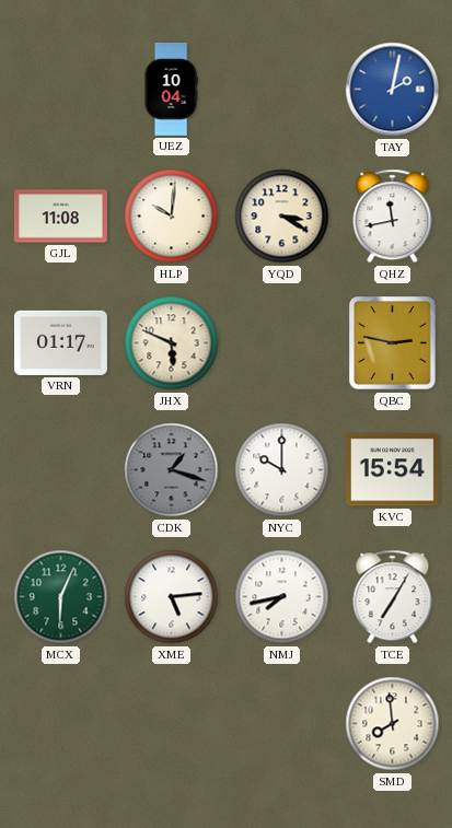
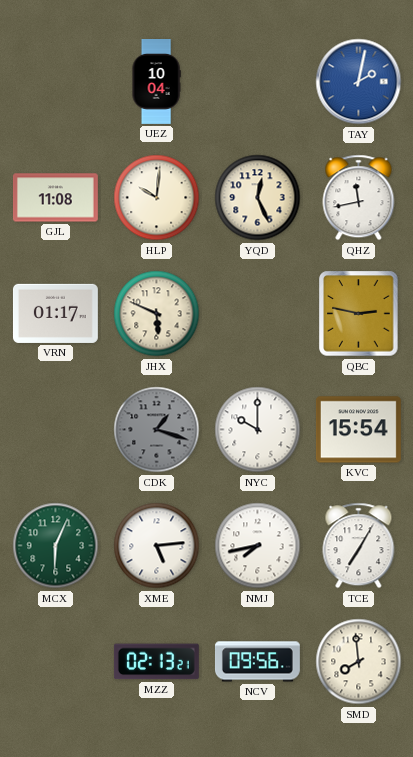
YQD: 3:20 -> 12:26 (258, 198)
MZZ: none -> 02:13 (156, 662)
NCV: none -> 09:56 (257, 662)
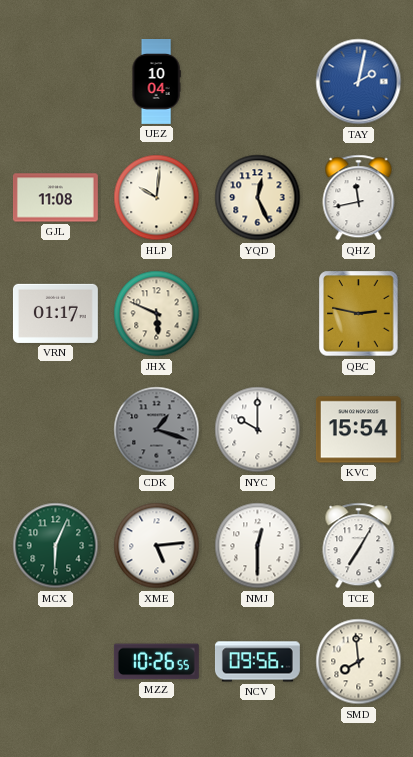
NMJ: 7:43 -> 12:30 (258, 546)
MZZ: 02:13 -> 10:26 (156, 662)
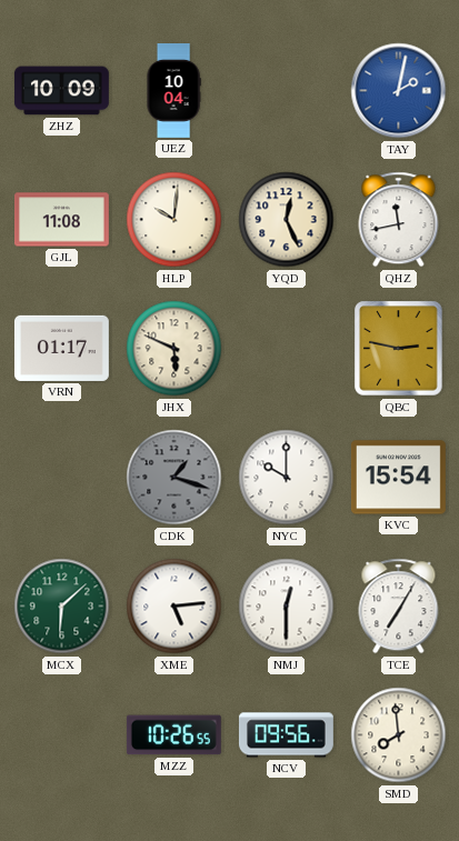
ZHZ: none -> 10:09 (61, 91)
MCX: 6:04 -> 6:08 (62, 607)
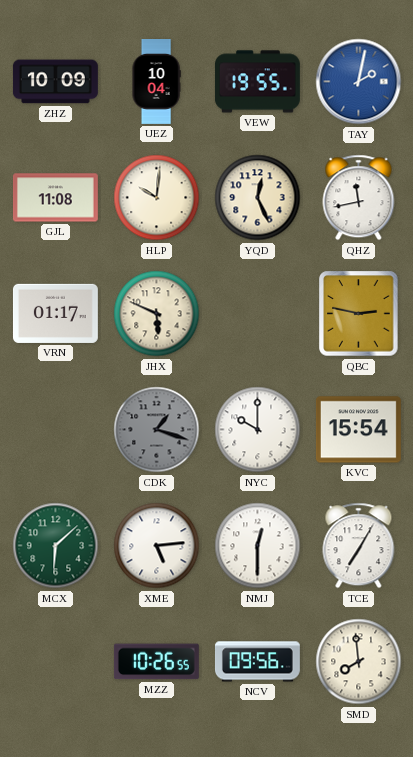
VEW: none -> 19:55 (257, 82)
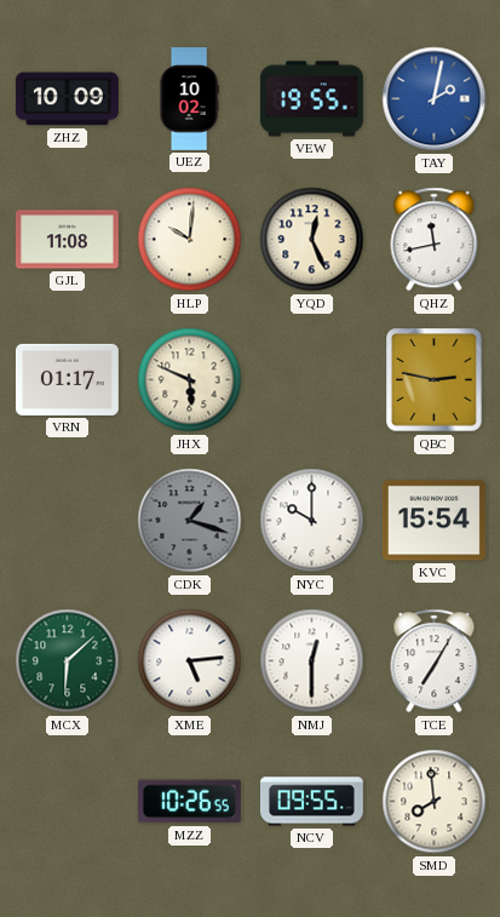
UEZ: 10:04 -> 10:02 (189, 99)
NCV: 09:56 -> 09:55 (311, 802)
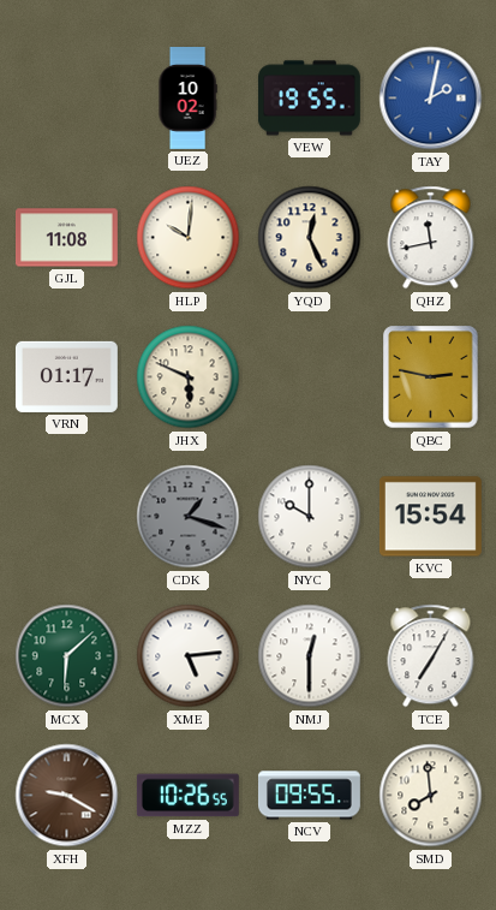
ZHZ: 10:09 -> none (67, 99)
XFH: none -> 9:20 (67, 796)
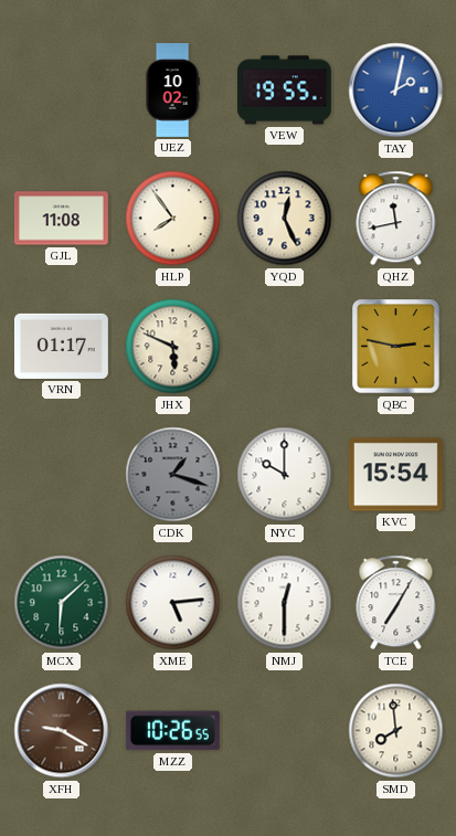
HLP: 10:01 -> 7:54 (173, 219)
NCV: 09:55 -> none (309, 796)
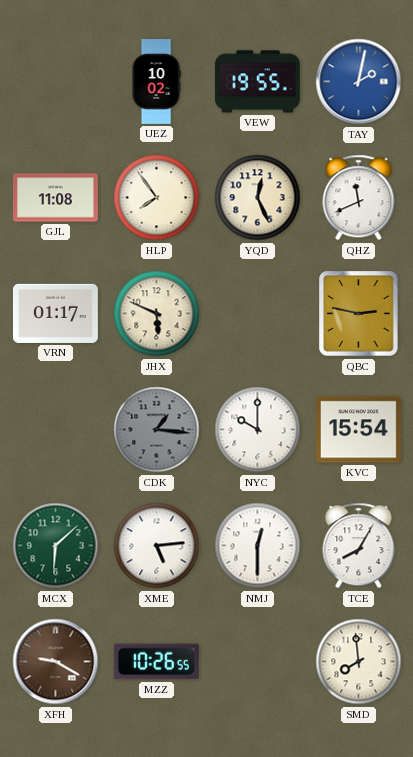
QHZ: 11:43 -> 11:41 (359, 198)
CDK: 1:18 -> 1:16 (157, 430)
TCE: 7:05 -> 8:05 (359, 546)
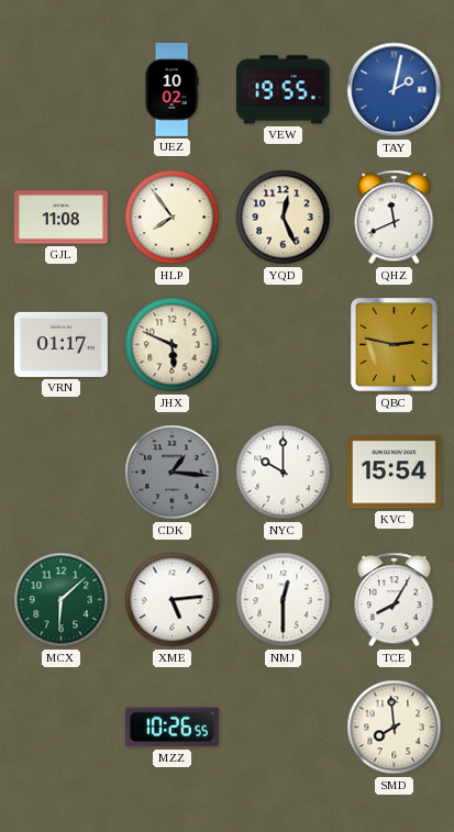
XFH: 9:20 -> none (56, 662)
